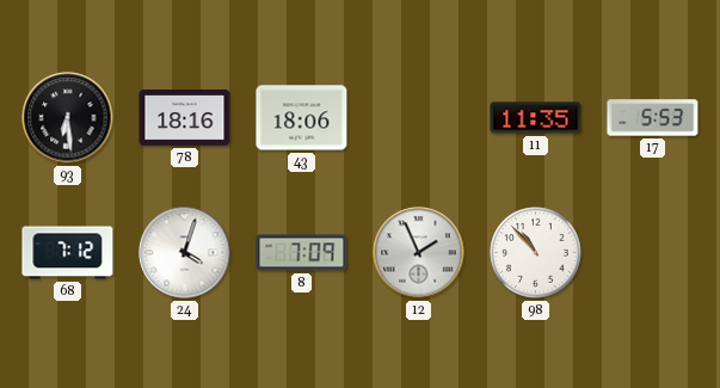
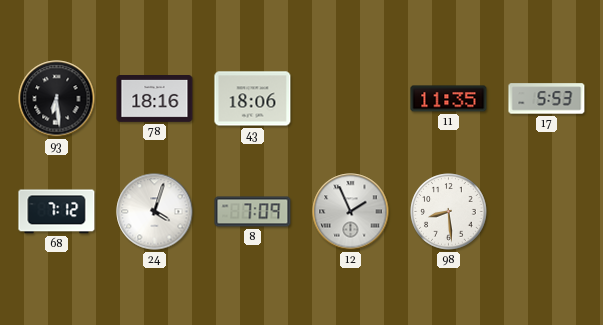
98: 10:53 -> 8:29 (449, 212)
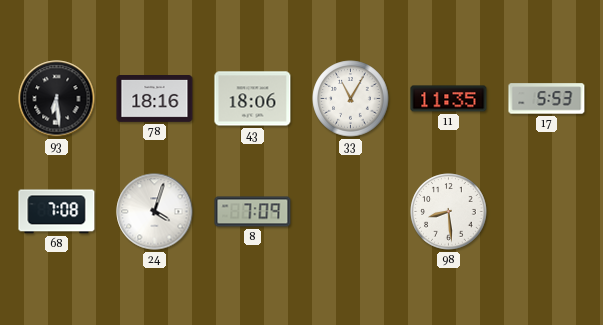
33: none -> 11:05 (351, 99)
68: 7:12 -> 7:08 (57, 212)
12: 1:56 -> none (351, 212)
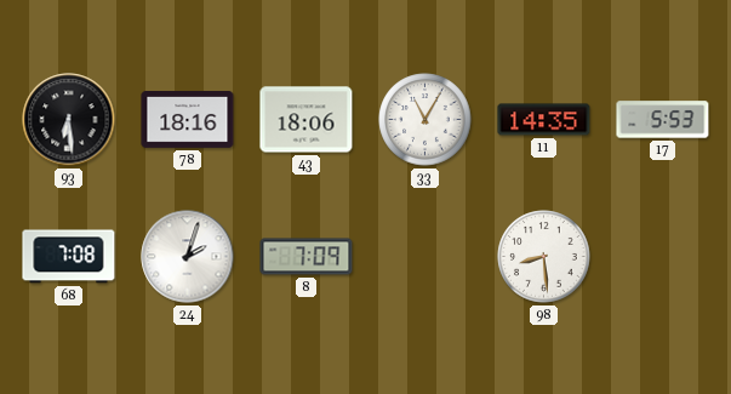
11: 11:35 -> 14:35 (544, 120)
24: 4:03 -> 2:03 (188, 257)
